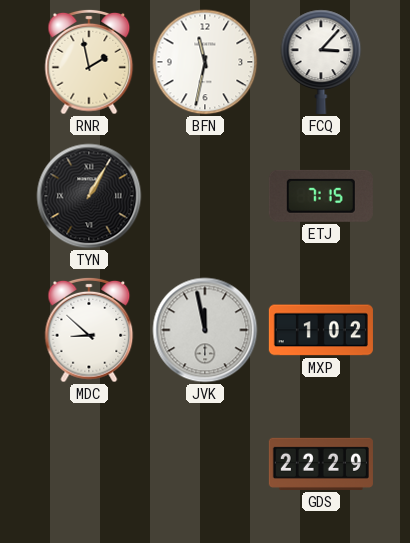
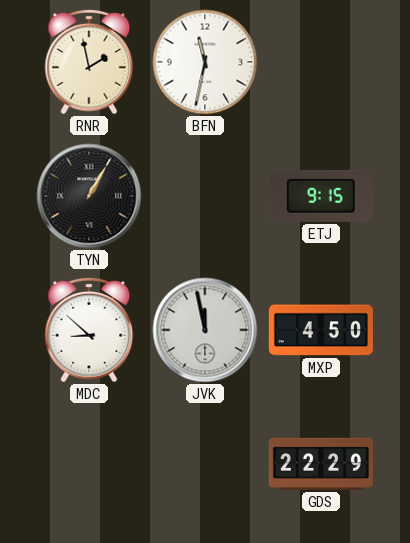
FCQ: 3:07 -> none (321, 62)
ETJ: 7:15 -> 9:15 (321, 196)
MXP: 1:02 -> 4:50 (321, 330)
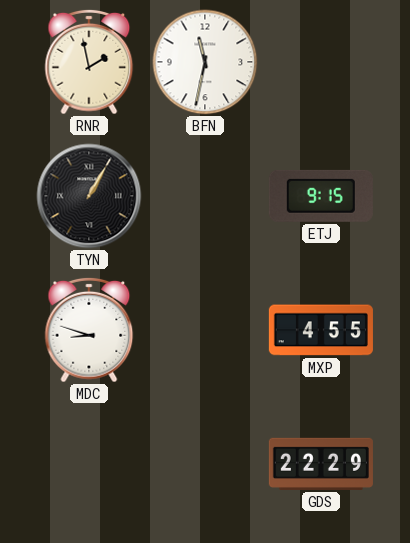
MDC: 8:52 -> 8:48 (89, 330)
JVK: 11:58 -> none (205, 330)
MXP: 4:50 -> 4:55 (321, 330)
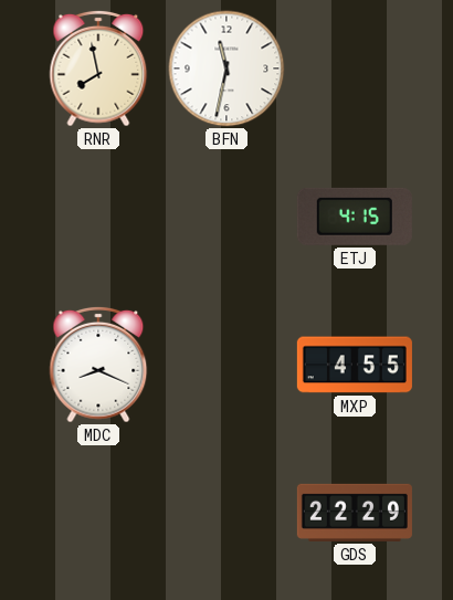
RNR: 1:58 -> 7:58 (98, 69)
TYN: 1:05 -> none (89, 196)
ETJ: 9:15 -> 4:15 (355, 217)
MDC: 8:48 -> 8:19 (98, 365)
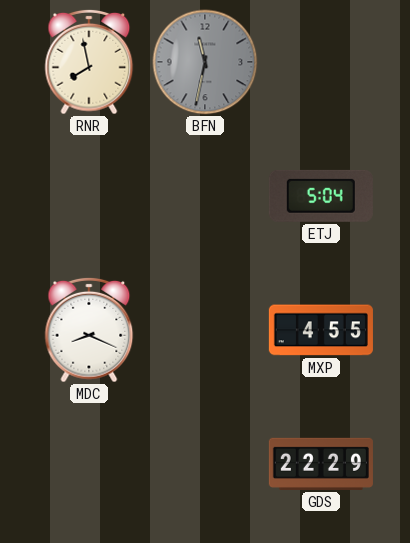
BFN dial: white -> grey (205, 62)
ETJ: 4:15 -> 5:04 (321, 196)
